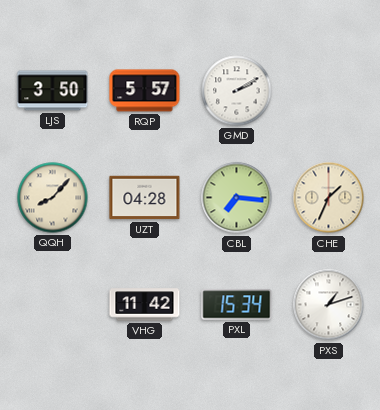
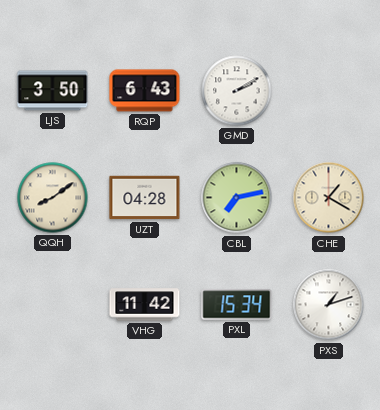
RQP: 5:57 -> 6:43 (145, 91)
QQH: 8:07 -> 8:09 (53, 198)
CBL: 7:16 -> 7:13 (237, 198)
CHE: 1:34 -> 1:20 (329, 198)
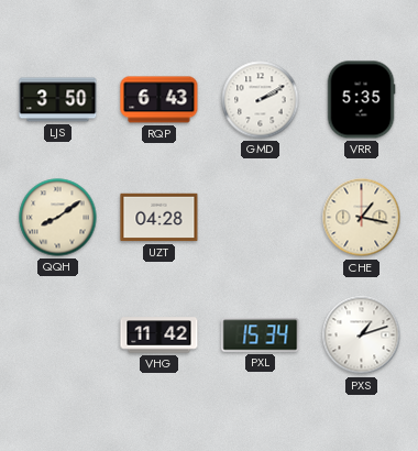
VRR: none -> 5:35 (361, 100)
CBL: 7:13 -> none (237, 198)
CHE: 1:20 -> 1:17 (362, 218)
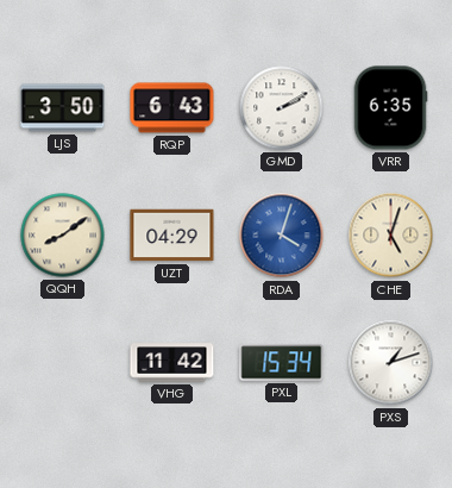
VRR: 5:35 -> 6:35 (390, 108)
UZT: 04:28 -> 04:29 (172, 236)
RDA: none -> 4:03 (282, 236)
CHE: 1:17 -> 5:03 (391, 236)
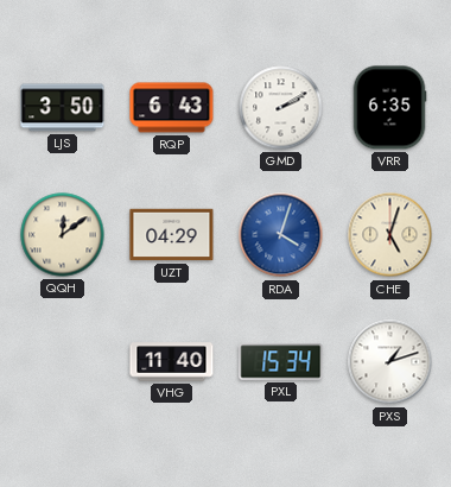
QQH: 8:09 -> 12:09 (63, 235)
VHG: 11:42 -> 11:40 (172, 362)
